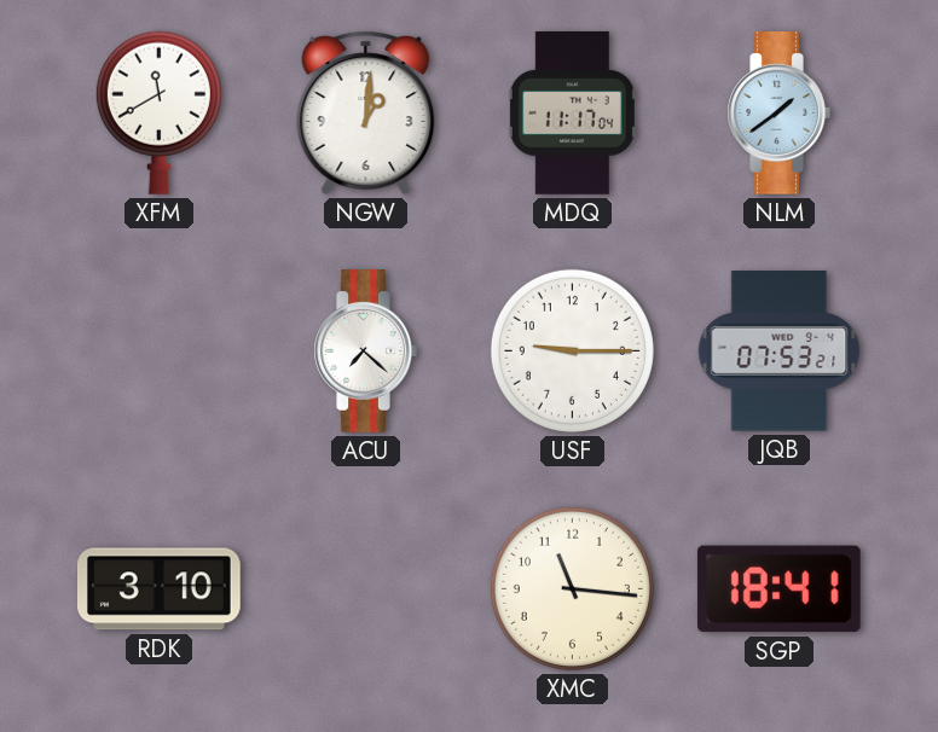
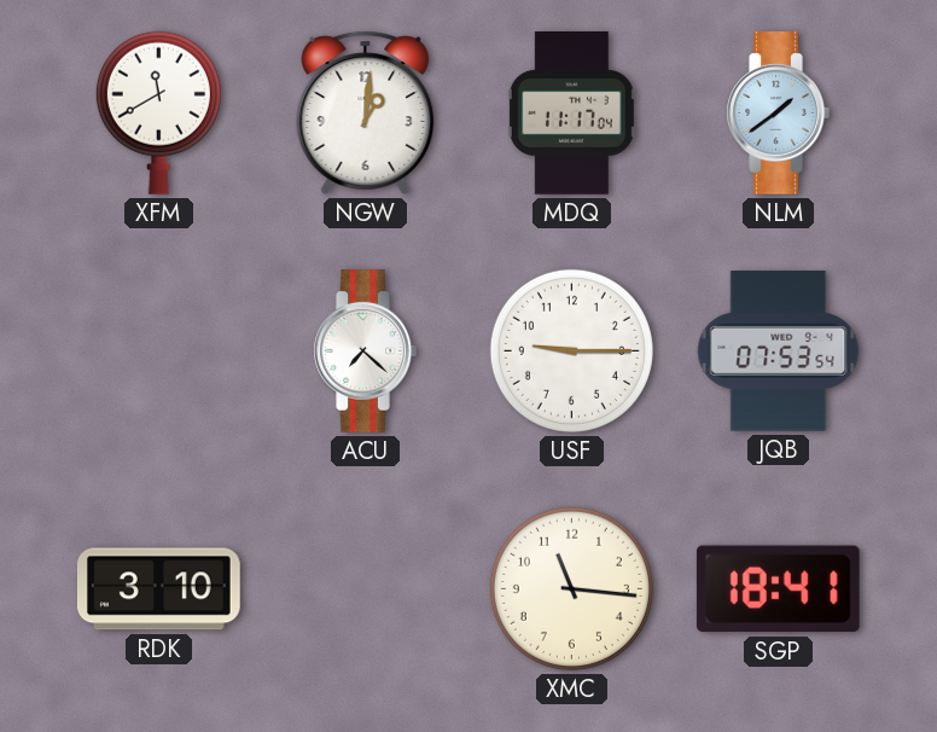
JQB: 07:53:21 -> 07:53:54 (779, 352)
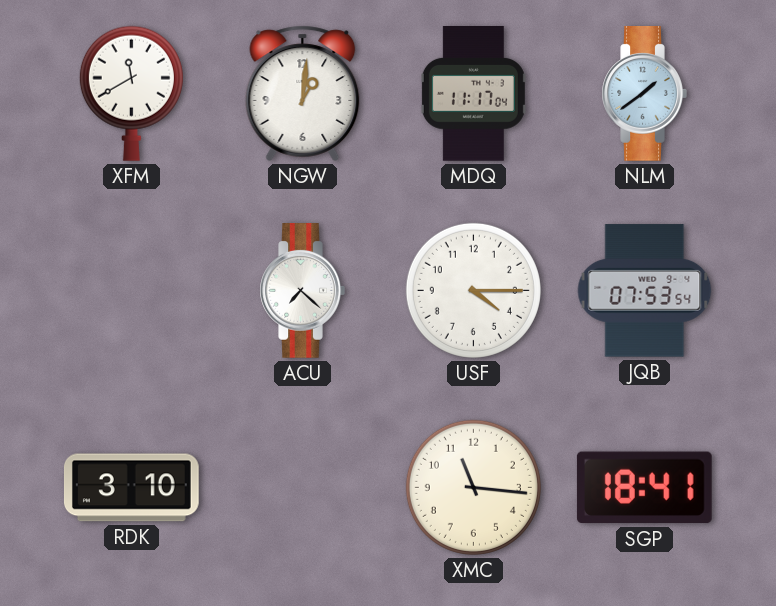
USF: 9:15 -> 4:15 (473, 290)
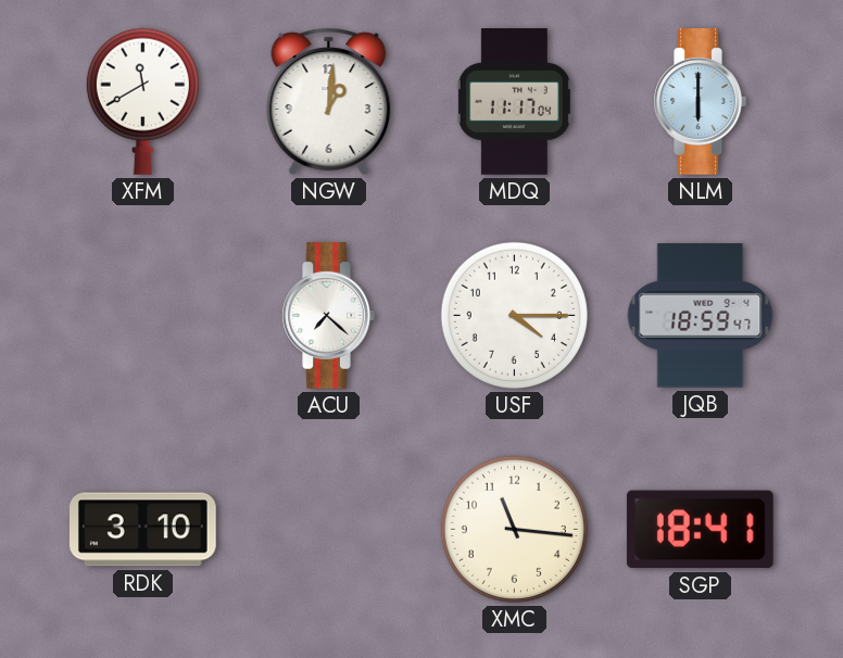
NLM: 1:39 -> 6:00 (700, 102)
JQB: 07:53 -> 18:59 (701, 316)
